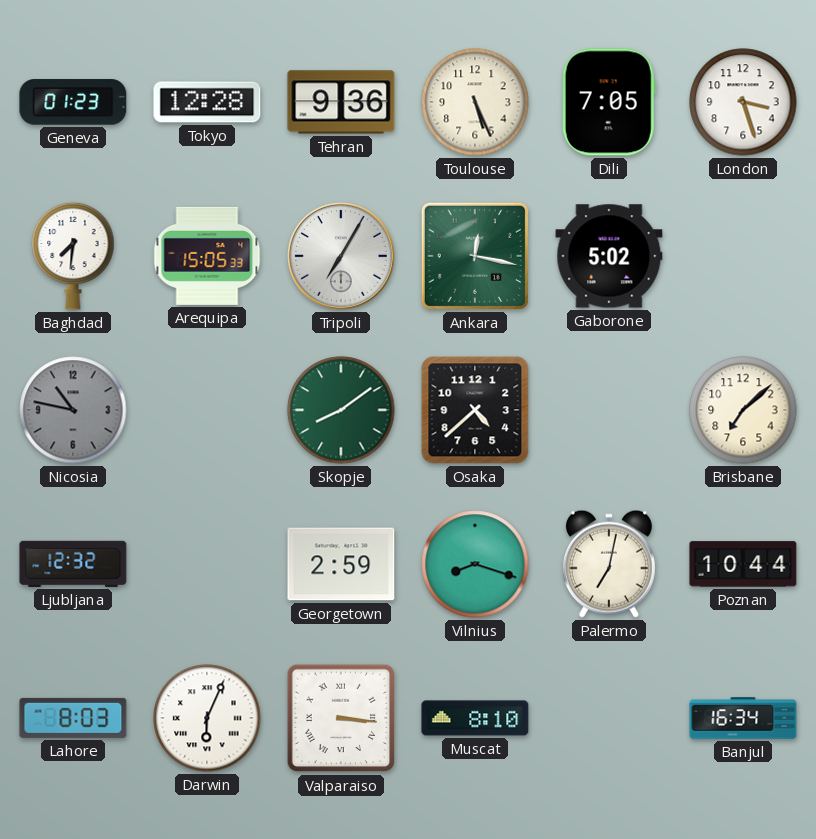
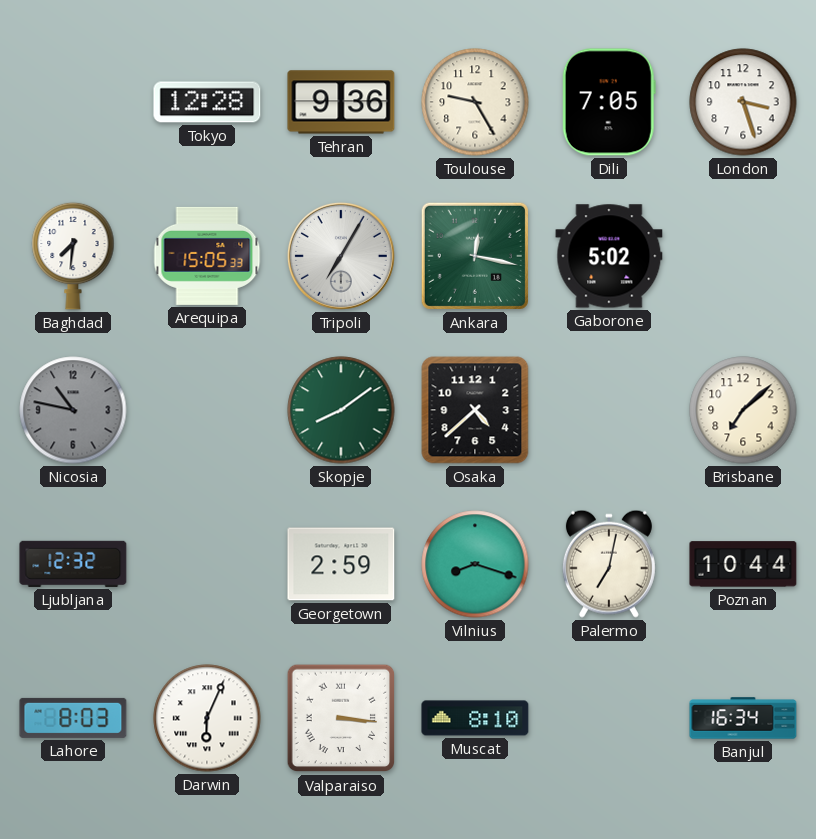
Geneva: 01:23 -> none (73, 102)
Toulouse: 5:26 -> 9:25 (475, 102)
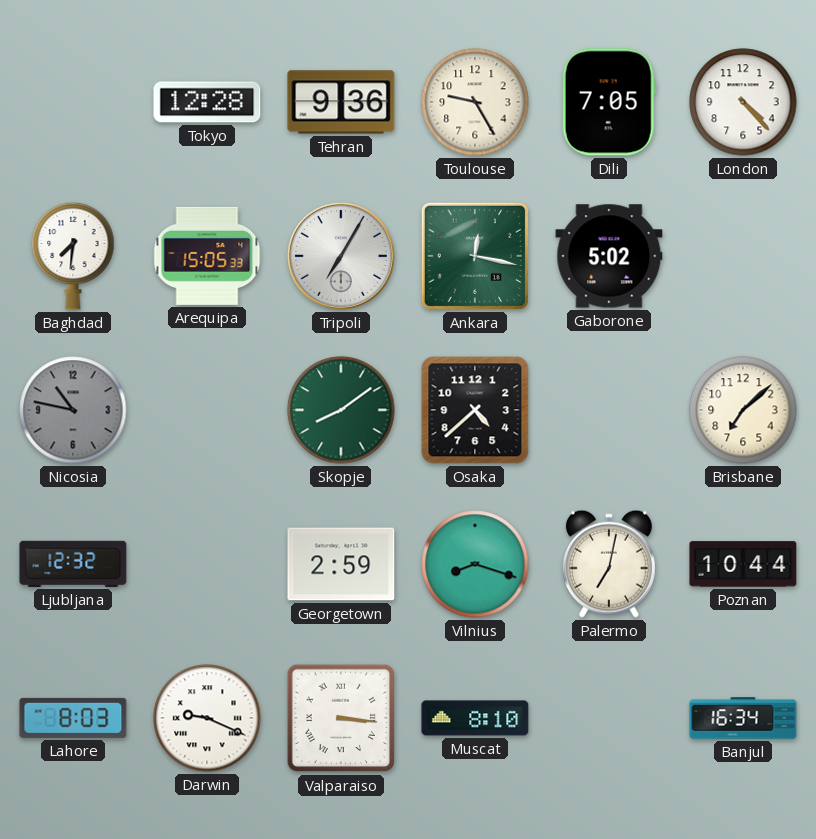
London: 3:27 -> 4:23 (743, 102)
Darwin: 6:04 -> 9:19 (207, 718)
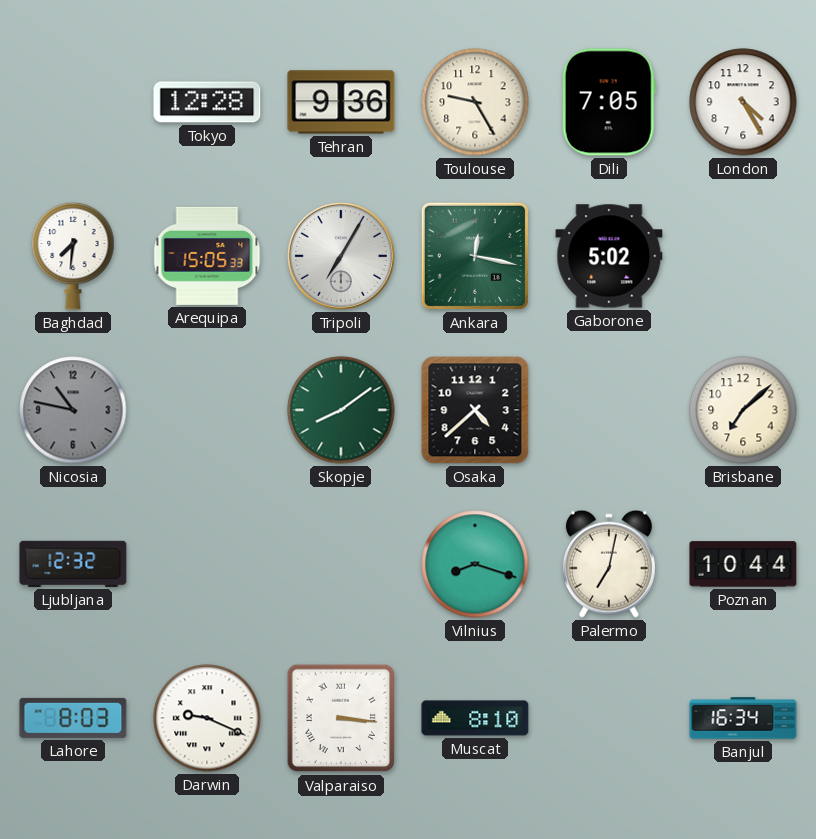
London: 4:23 -> 4:25 (743, 102)
Georgetown: 2:59 -> none (341, 564)
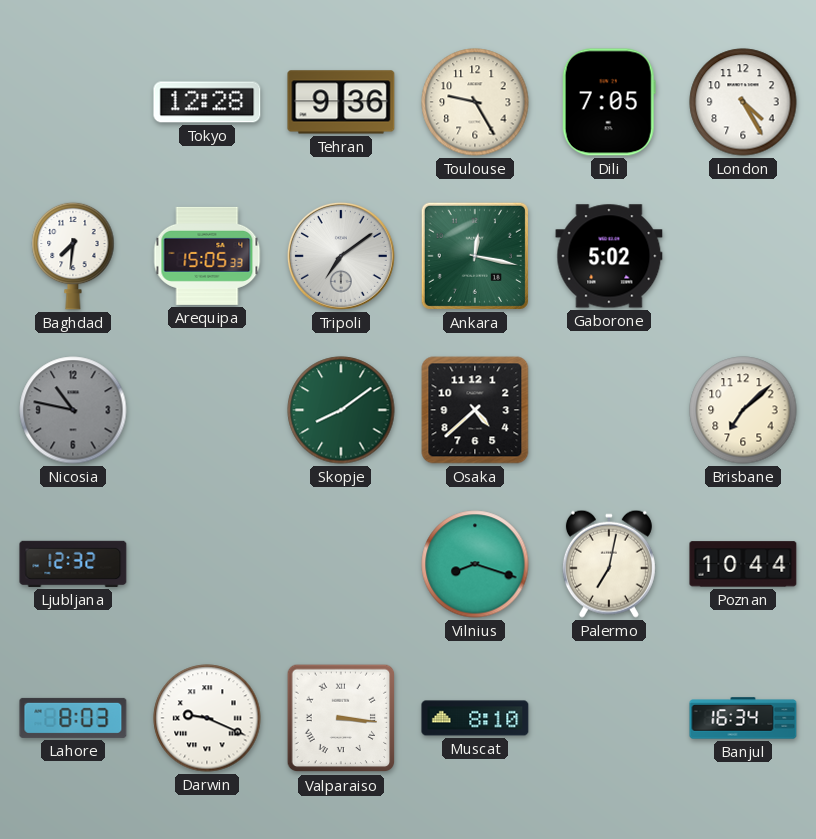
Tripoli: 7:05 -> 7:09 (341, 256)
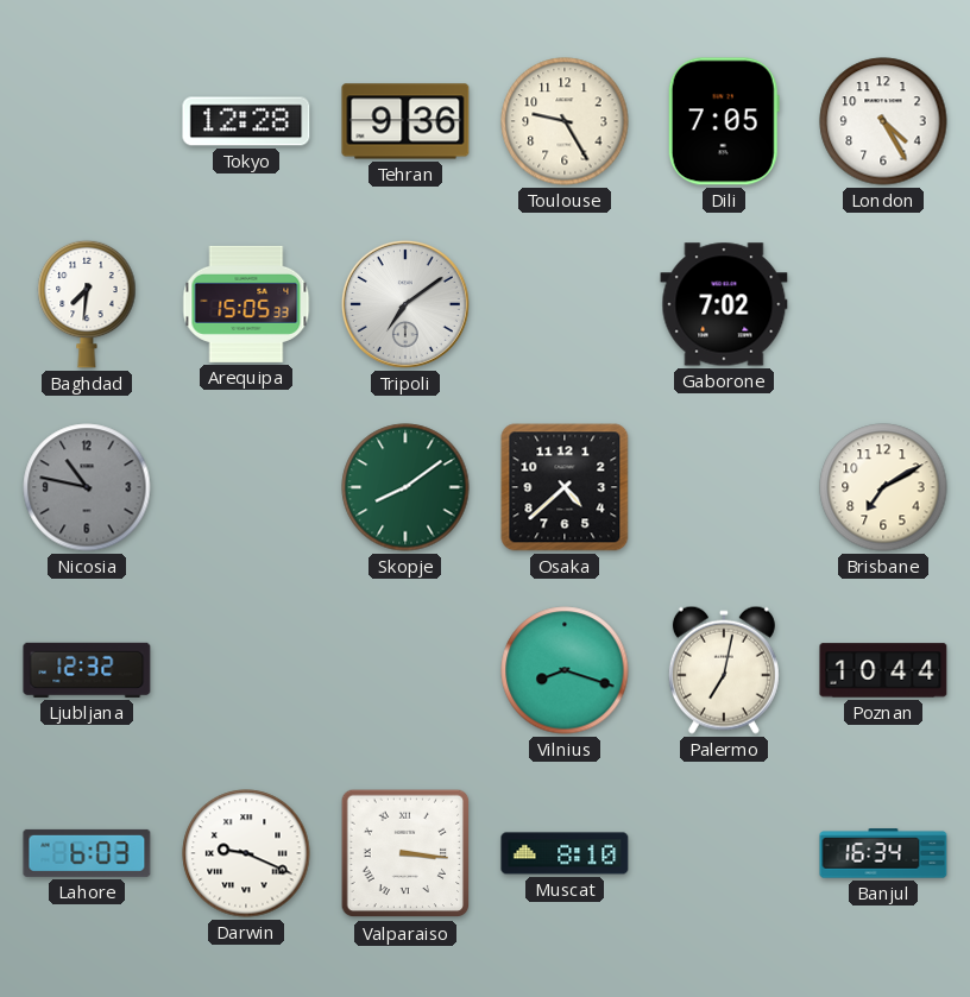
Ankara: 12:17 -> none (475, 256)
Gaborone: 5:02 -> 7:02 (724, 304)
Brisbane: 7:08 -> 7:10 (883, 487)
Lahore: 8:03 -> 6:03 (87, 853)
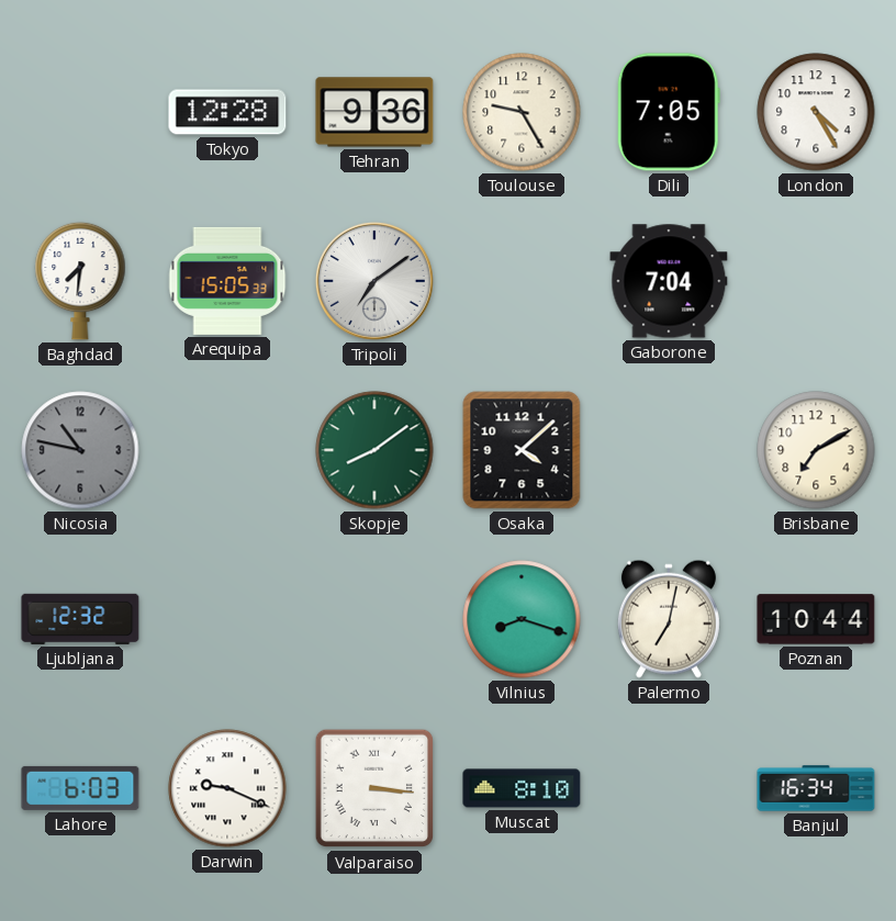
Gaborone: 7:02 -> 7:04 (669, 281)
Osaka: 4:38 -> 4:08 (522, 450)
